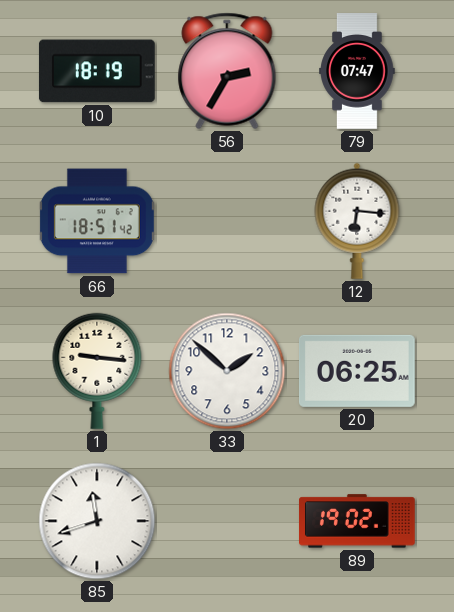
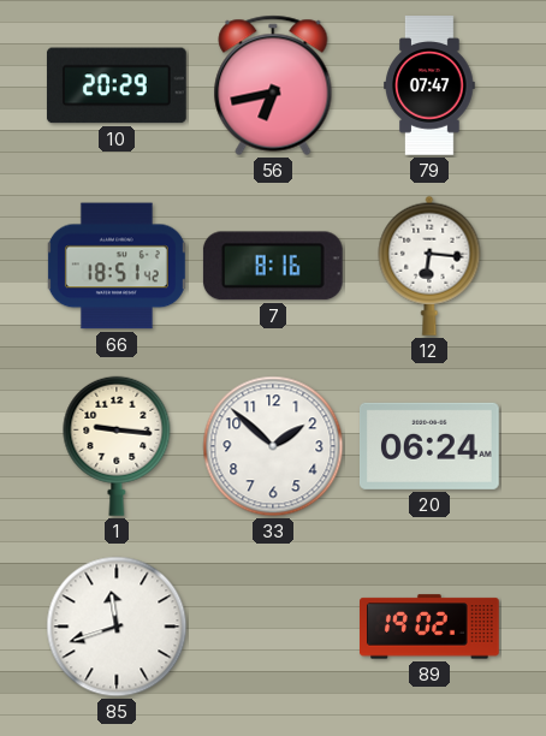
10: 18:19 -> 20:29 (117, 85)
56: 2:35 -> 6:43 (273, 85)
7: none -> 8:16 (273, 266)
20: 06:25 -> 06:24 (431, 446)
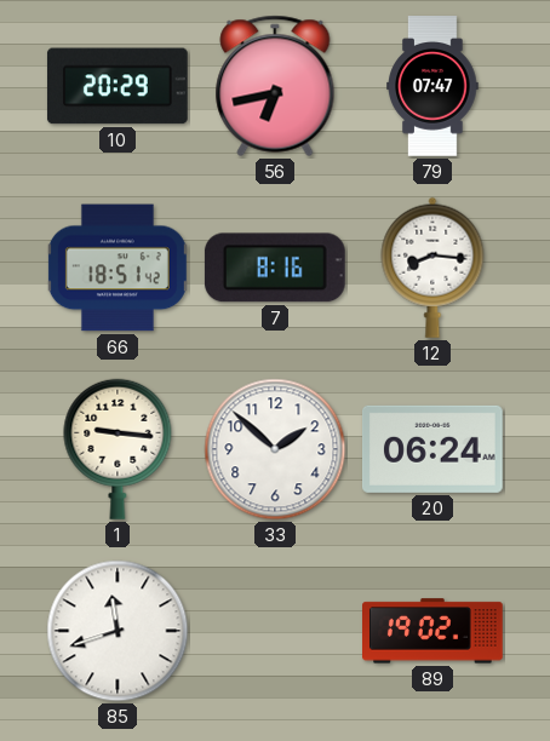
12: 6:16 -> 8:16 (432, 268)
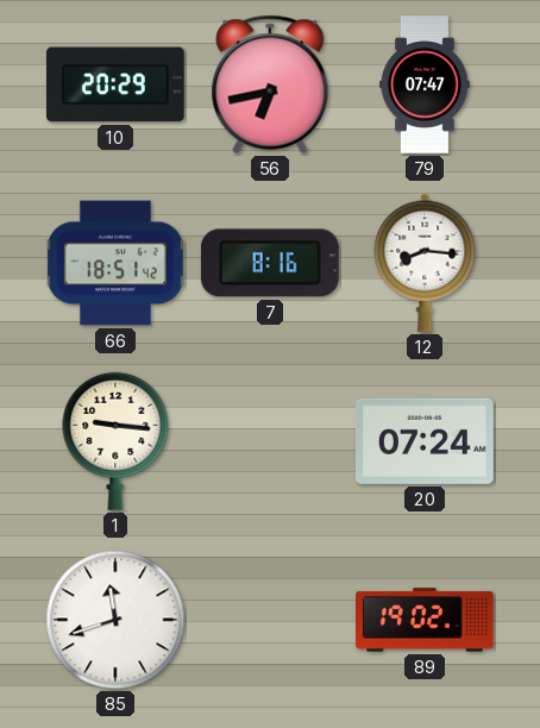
33: 1:52 -> none (275, 449)
20: 06:24 -> 07:24 (426, 441)
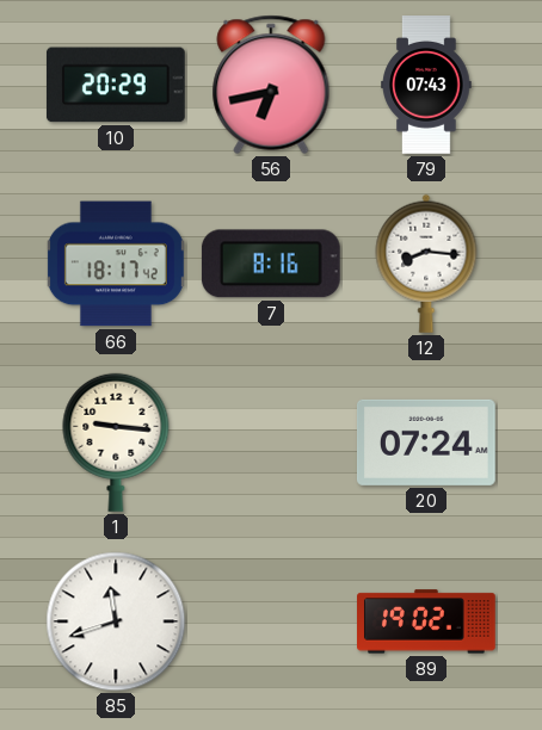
79: 07:47 -> 07:43 (426, 85)
66: 18:51 -> 18:17 (116, 264)
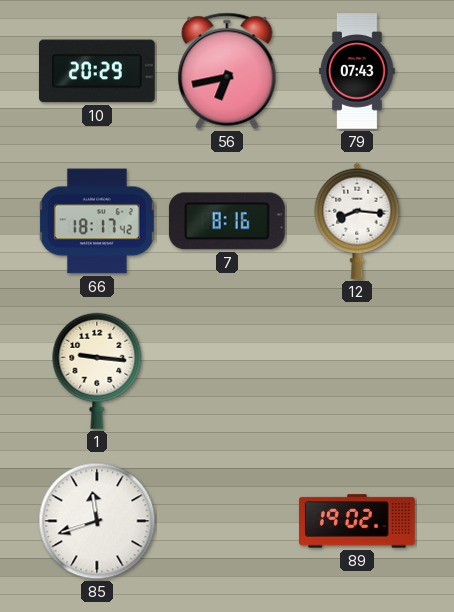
20: 07:24 -> none (427, 443)
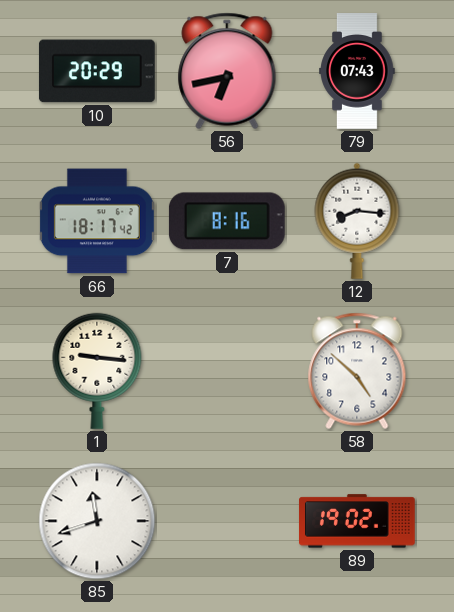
58: none -> 4:52 (357, 371)
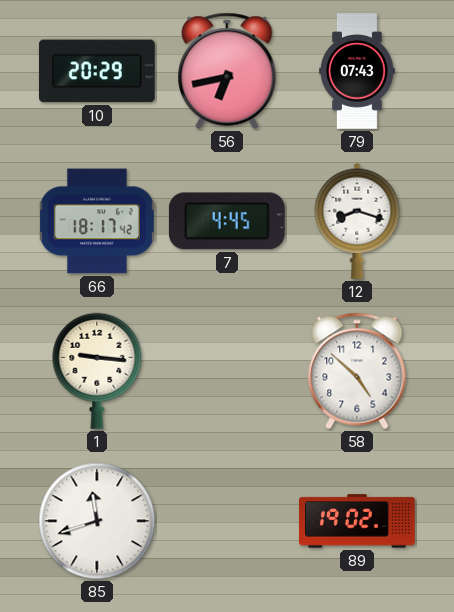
7: 8:16 -> 4:45 (227, 221)
12: 8:16 -> 8:18 (357, 221)
